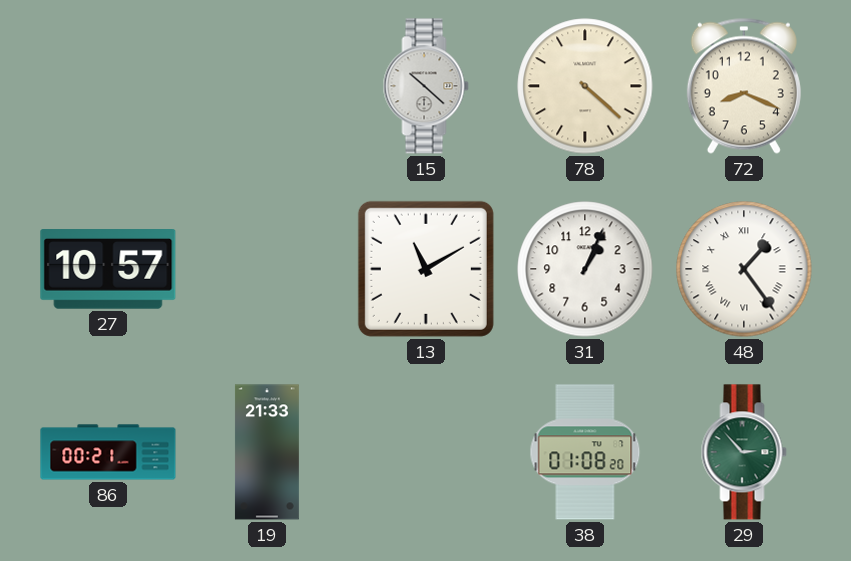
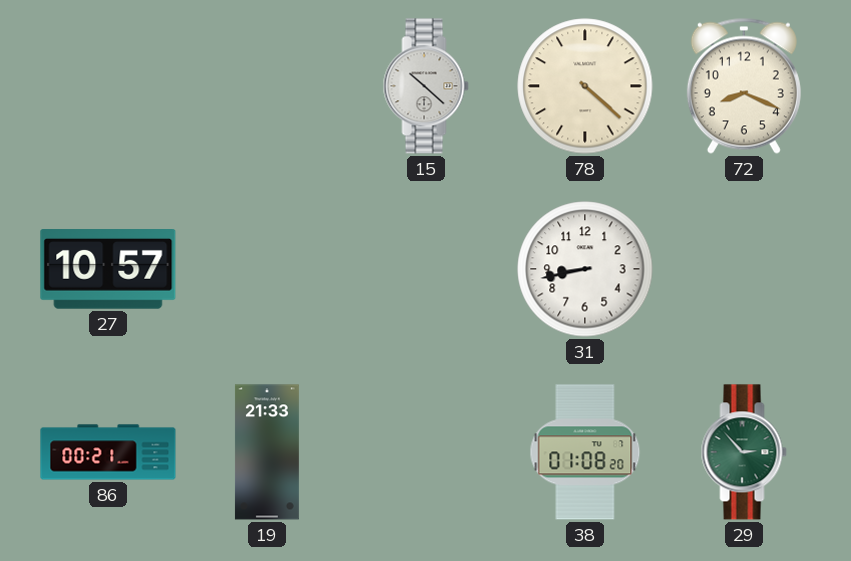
13: 11:10 -> none (426, 269)
31: 1:04 -> 8:43 (585, 269)
48: 1:24 -> none (744, 269)
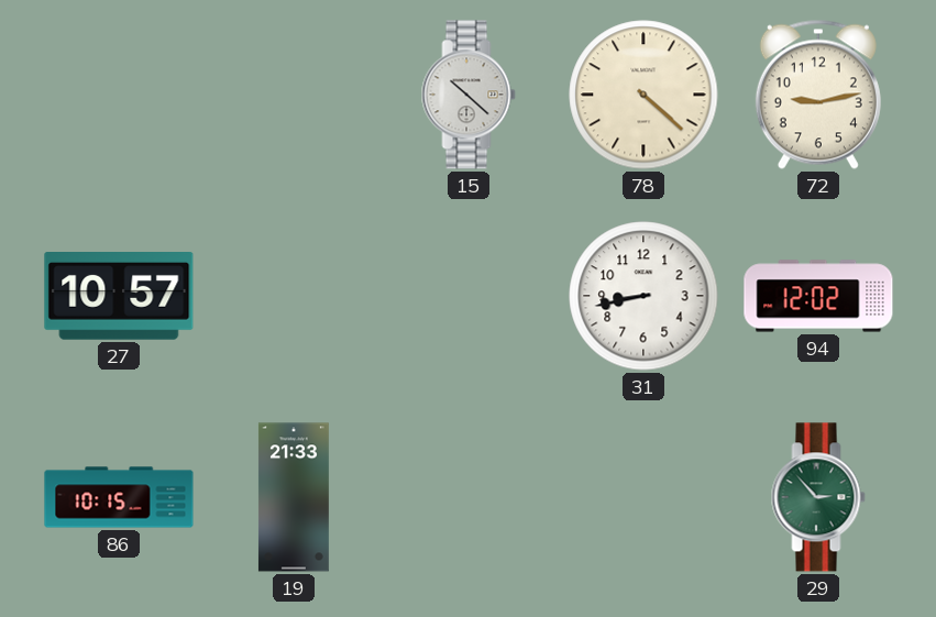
72: 8:19 -> 9:13 (818, 95)
94: none -> 12:02 (818, 296)
86: 00:21 -> 10:15 (119, 497)
38: 01:08 -> none (585, 452)
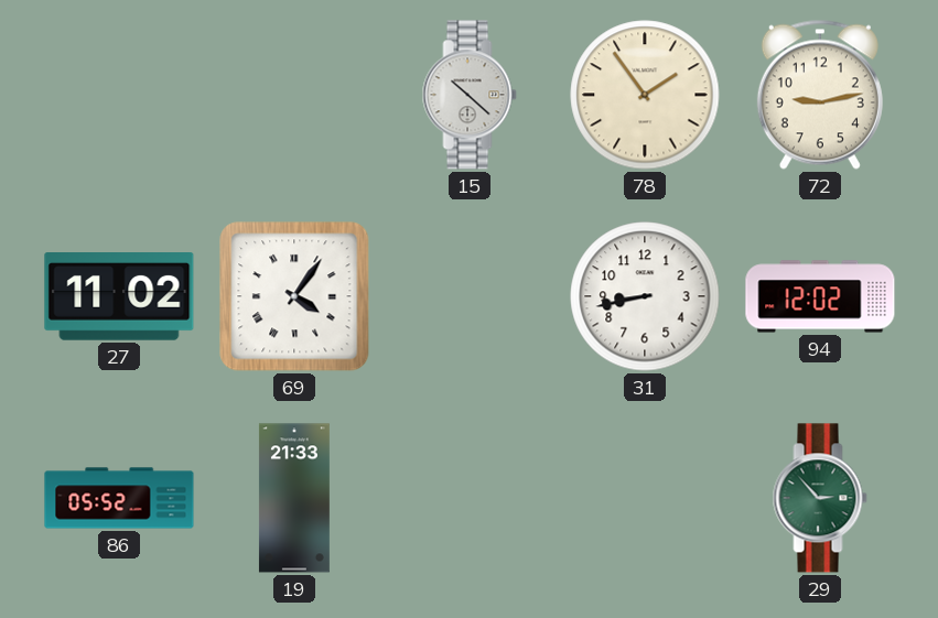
78: 4:22 -> 1:54 (645, 95)
27: 10:57 -> 11:02 (119, 297)
69: none -> 4:06 (294, 296)
86: 10:15 -> 05:52 (119, 498)
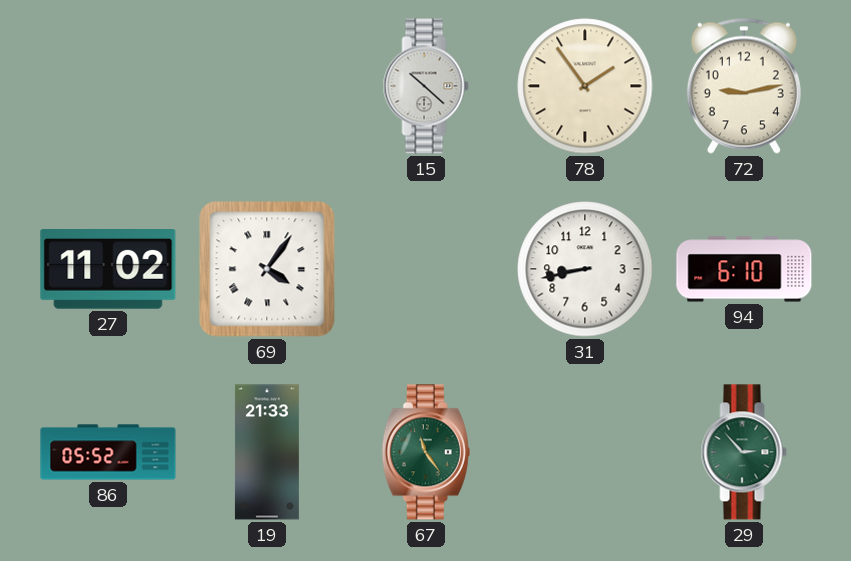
94: 12:02 -> 6:10 (744, 269)
67: none -> 11:24 (426, 452)
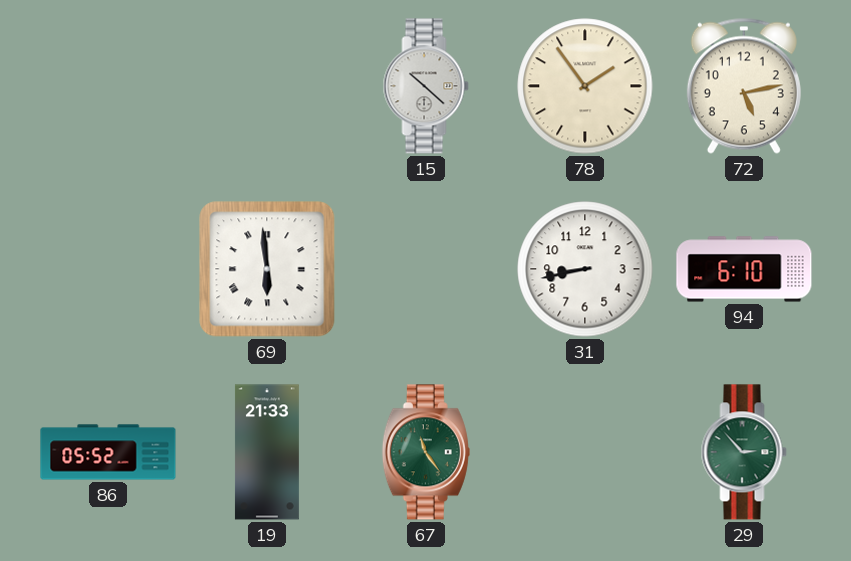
72: 9:13 -> 5:13 (744, 86)
27: 11:02 -> none (108, 270)
69: 4:06 -> 5:59 (267, 269)
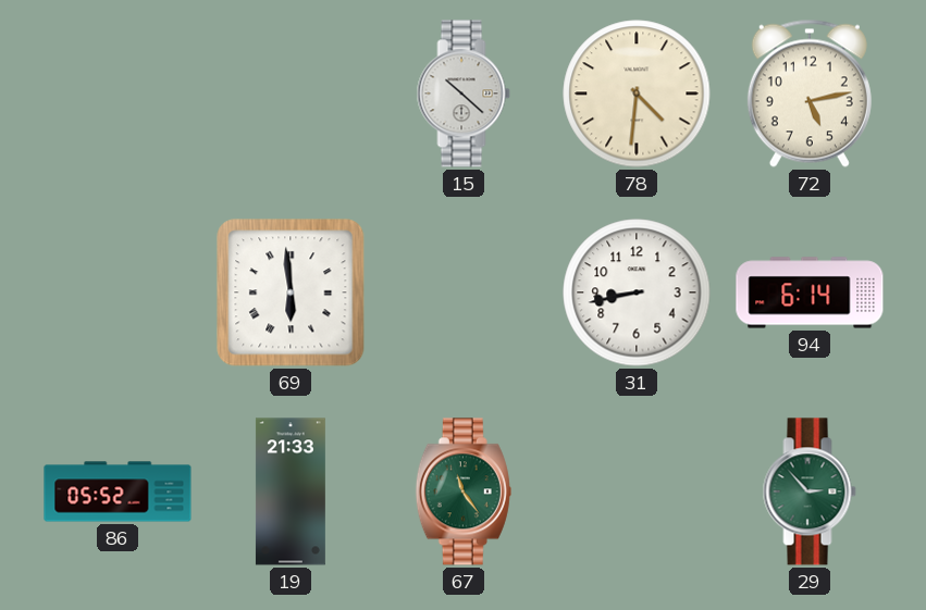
78: 1:54 -> 4:31 (637, 94)
94: 6:10 -> 6:14 (810, 292)
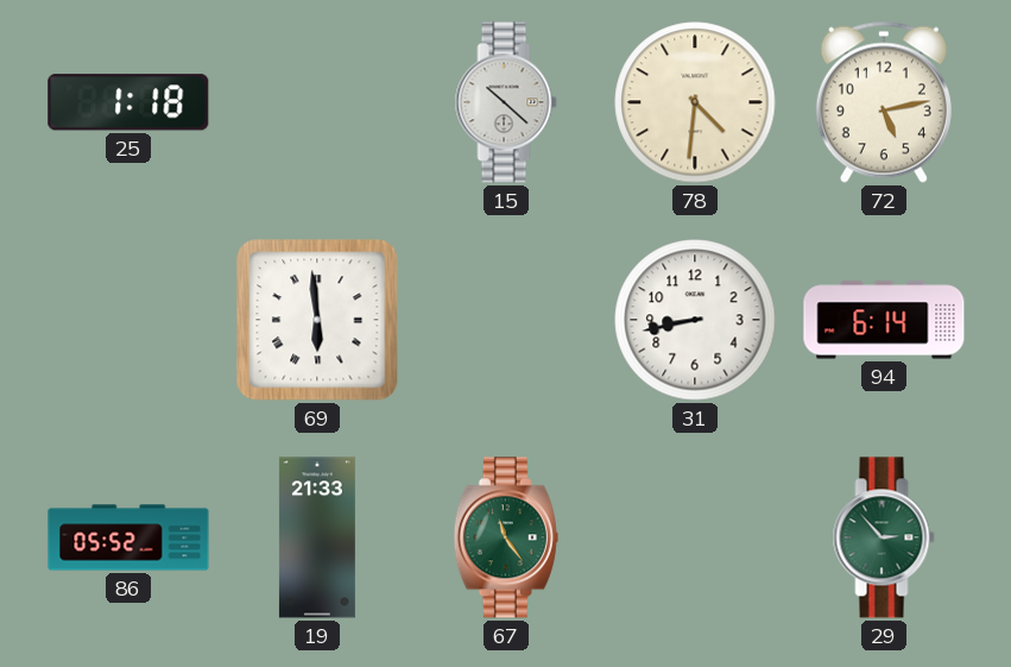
25: none -> 1:18 (128, 102)
